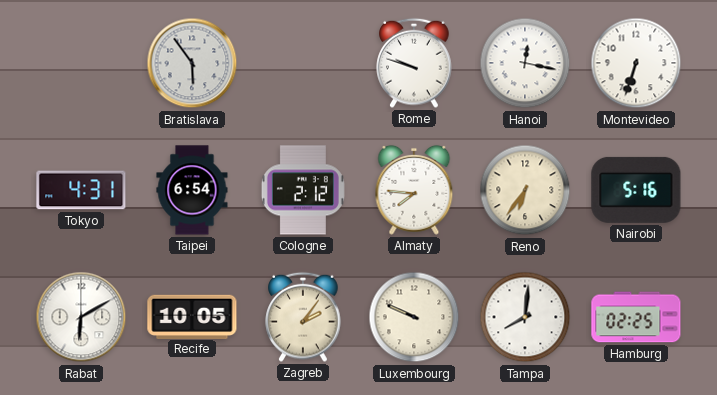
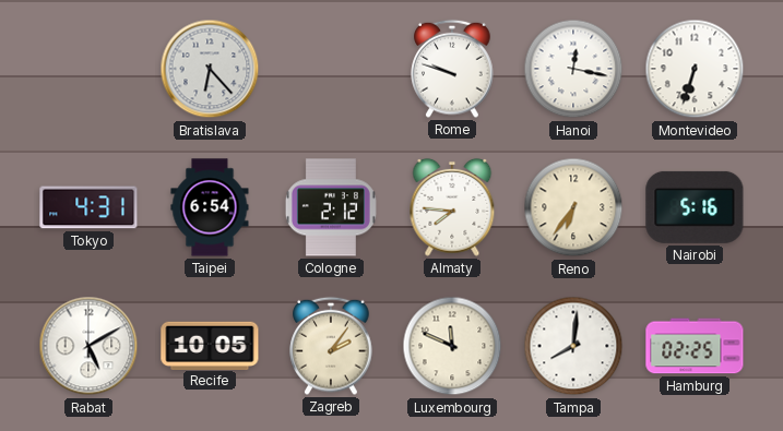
Bratislava: 5:54 -> 6:23 (210, 69)
Rabat: 6:10 -> 5:10 (88, 346)
Luxembourg: 9:49 -> 11:49 (452, 346)
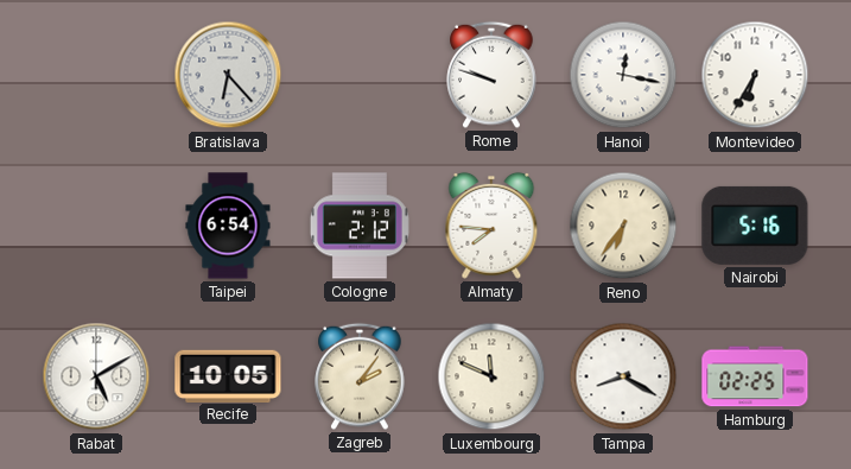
Montevideo: 6:33 -> 6:35 (755, 75)
Tokyo: 4:31 -> none (88, 207)
Tampa: 8:01 -> 8:20 (623, 376)
